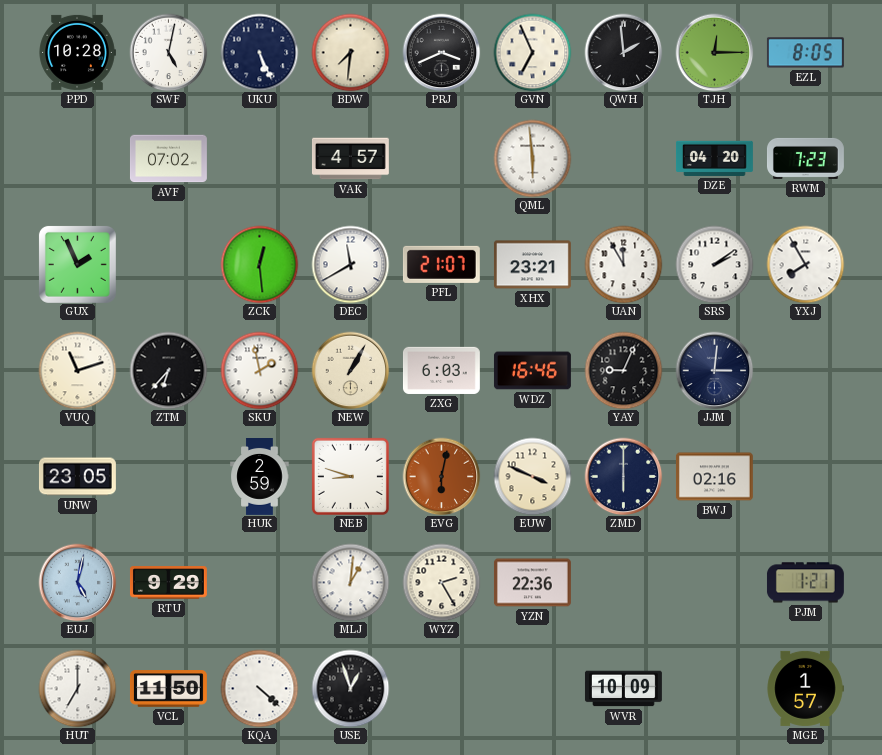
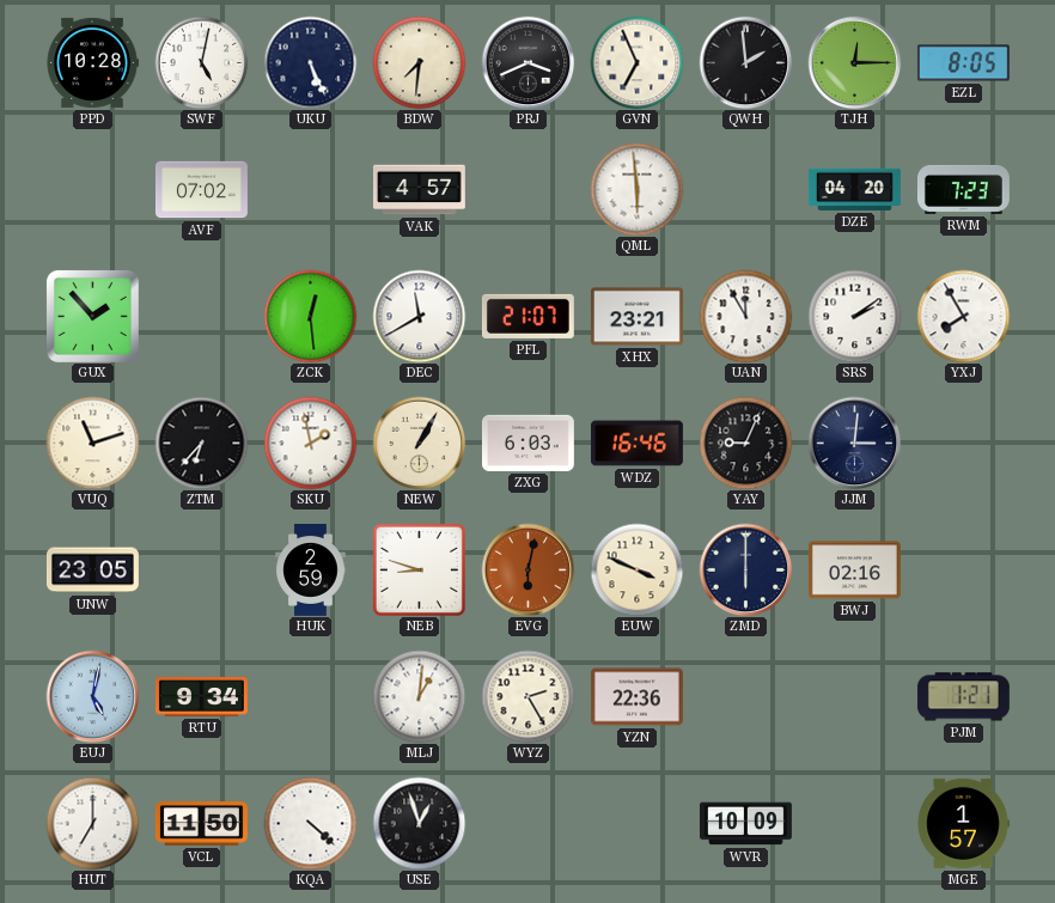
GUX: 1:56 -> 1:53 (92, 316)
RTU: 9:29 -> 9:34 (202, 697)
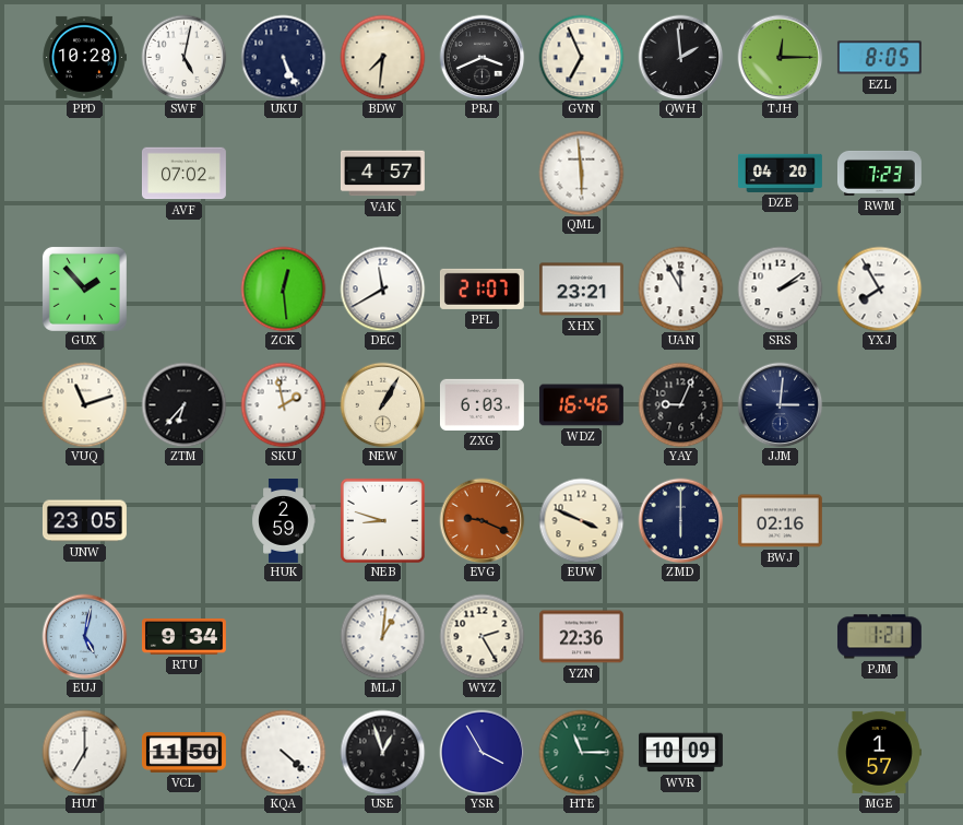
EVG: 6:02 -> 9:19 (481, 520)
YSR: none -> 3:55 (481, 752)
HTE: none -> 11:15 (581, 752)
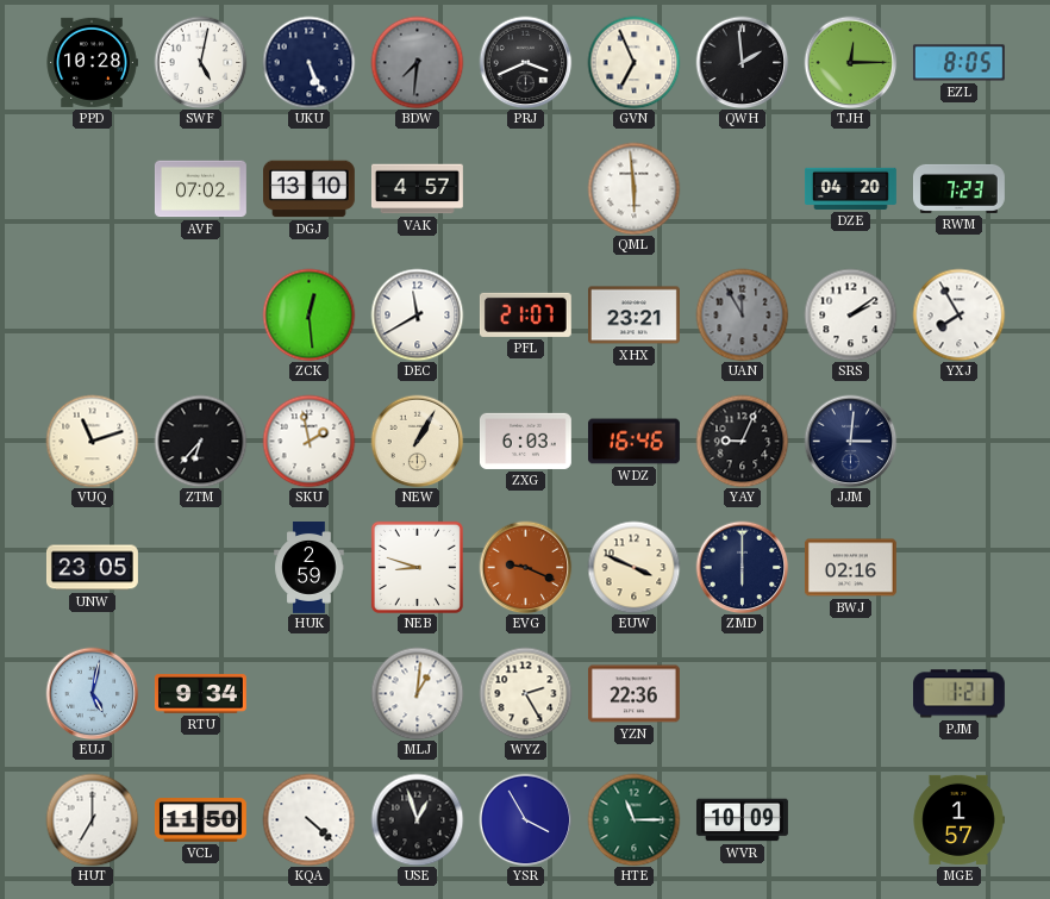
BDW dial: cream -> grey (417, 62)
DGJ: none -> 13:10 (308, 189)
GUX: 1:53 -> none (84, 288)
UAN dial: white -> grey (742, 314)
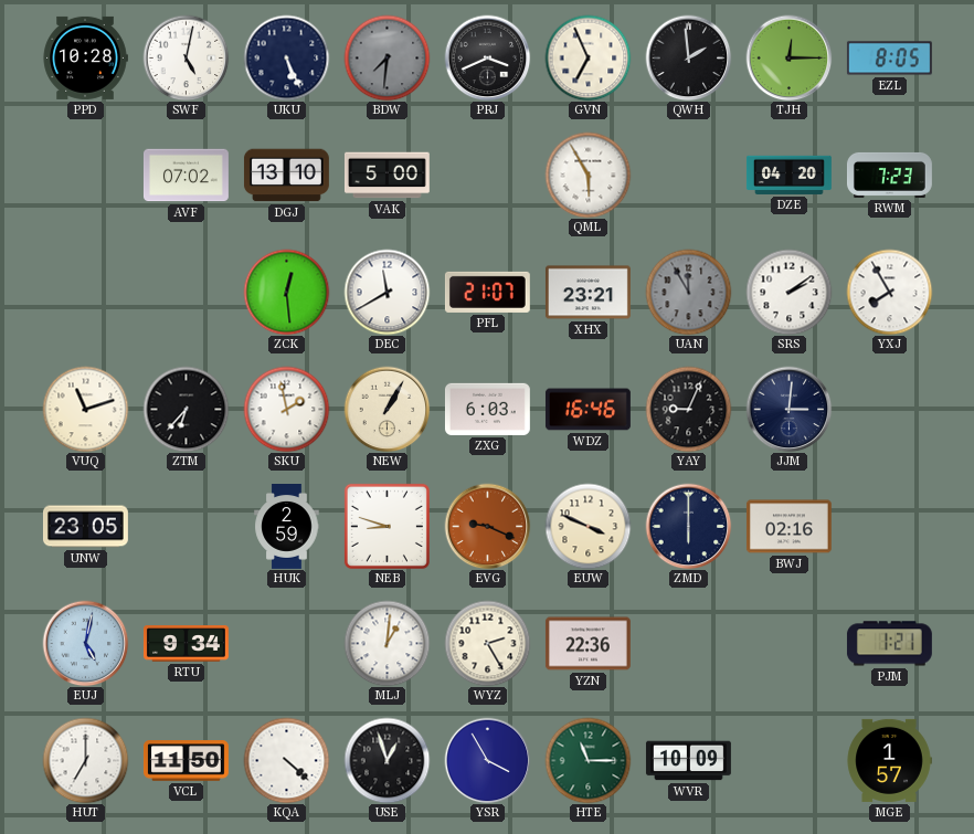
VAK: 4:57 -> 5:00 (387, 176)
QML: 5:59 -> 5:55 (587, 175)
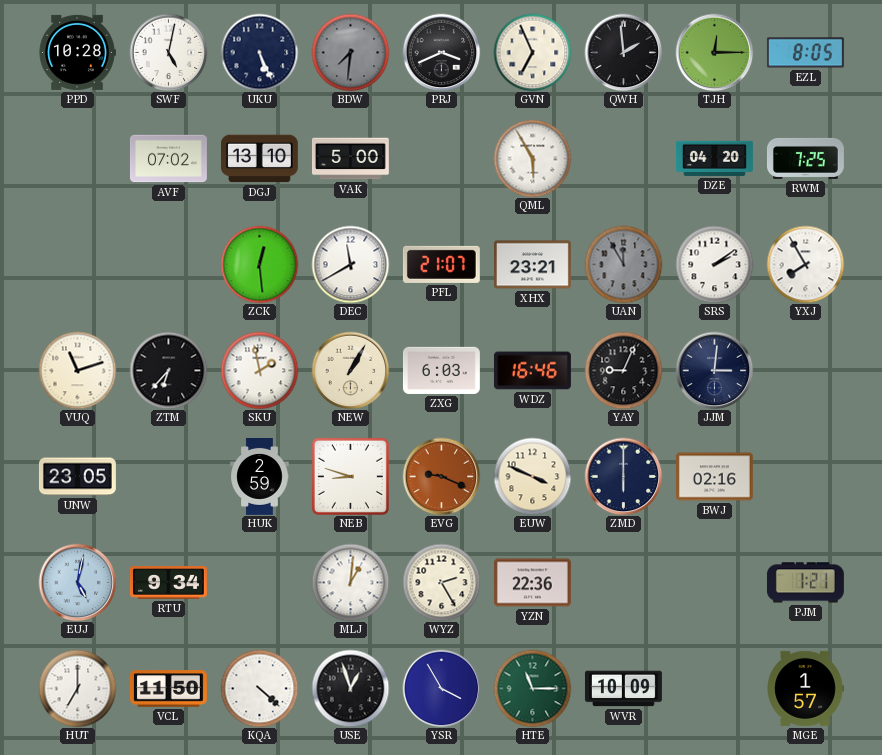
RWM: 7:23 -> 7:25 (805, 158)
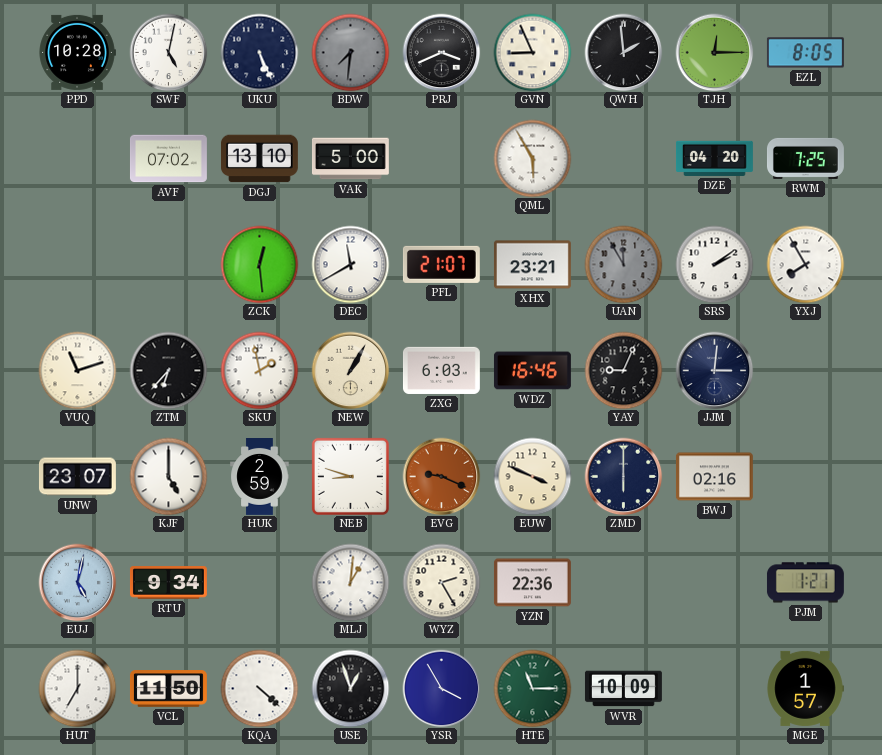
GVN: 6:56 -> 8:56 (532, 52)
UNW: 23:05 -> 23:07 (77, 477)
KJF: none -> 5:00 (168, 476)
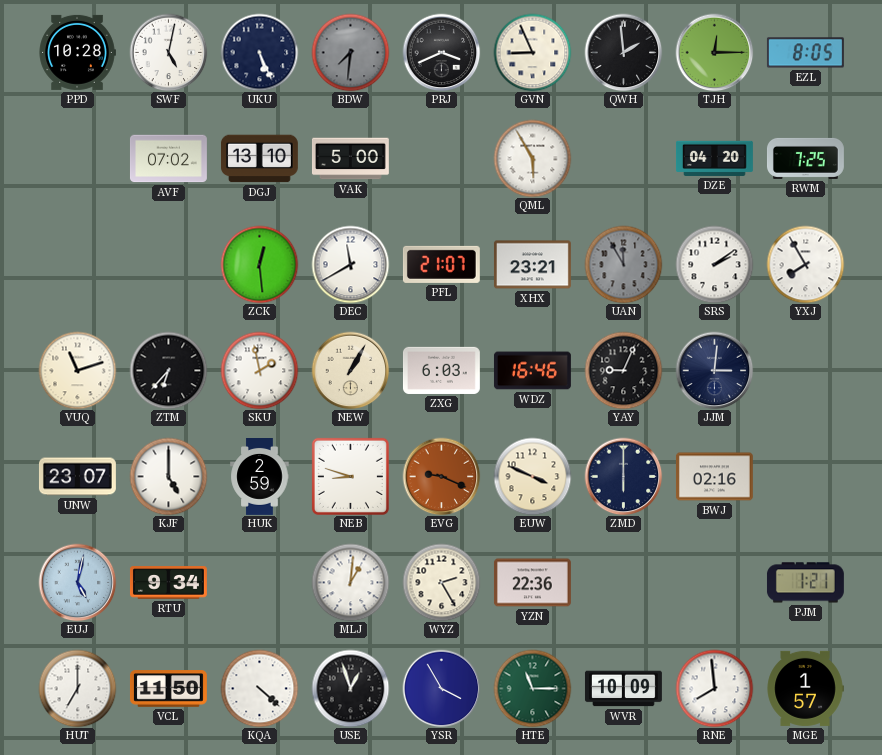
RNE: none -> 7:59 (714, 688)
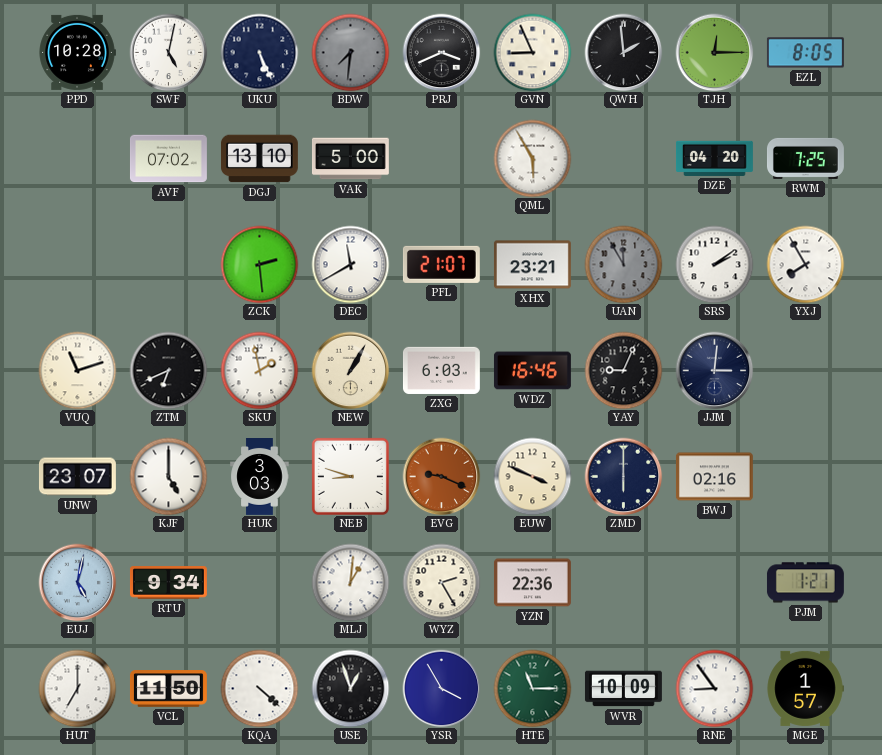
ZCK: 12:29 -> 2:29 (259, 264)
ZTM: 6:37 -> 6:41 (168, 370)
HUK: 2:59 -> 3:03 (260, 477)
RNE: 7:59 -> 8:54 (714, 688)
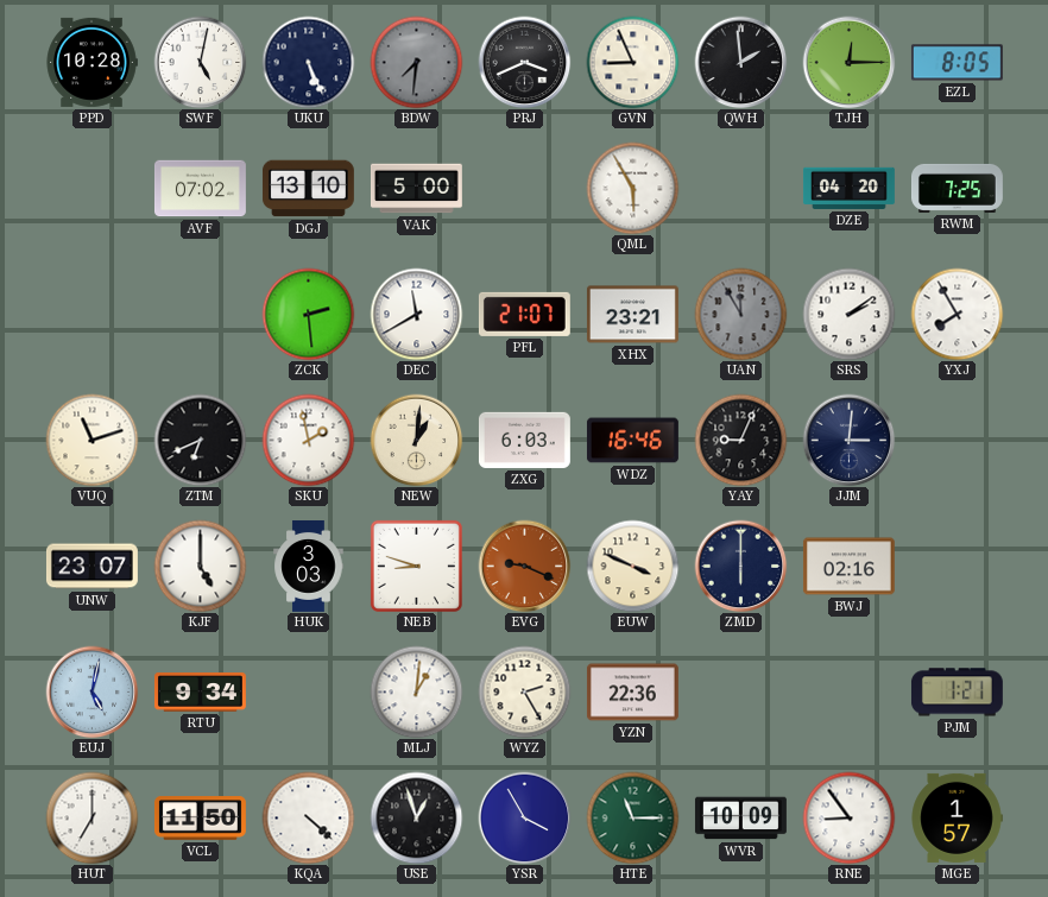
NEW: 1:05 -> 1:01 (416, 440)
